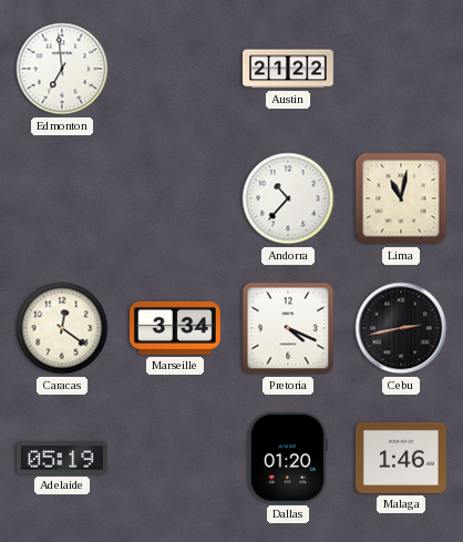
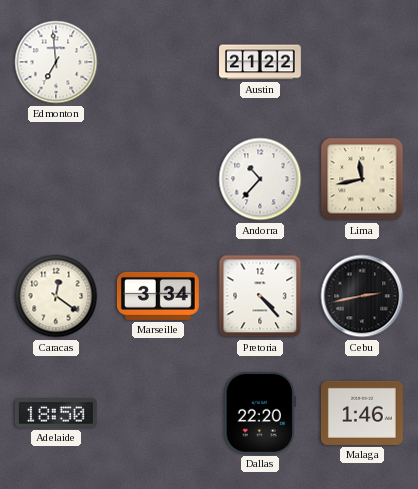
Lima: 11:02 -> 11:43 (362, 179)
Pretoria: 4:19 -> 4:23 (260, 296)
Adelaide: 05:19 -> 18:50 (56, 413)
Dallas: 01:20 -> 22:20 (260, 413)
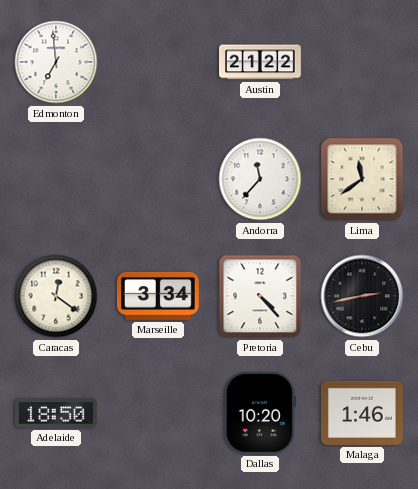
Andorra: 10:37 -> 11:37 (260, 179)
Lima: 11:43 -> 11:39 (362, 179)
Dallas: 22:20 -> 10:20 (260, 413)
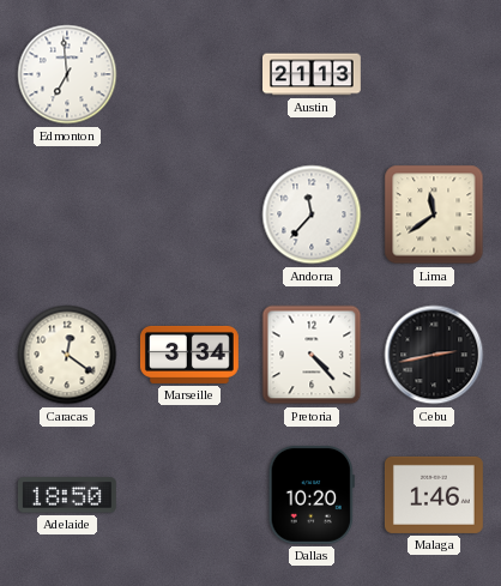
Austin: 21:22 -> 21:13 (313, 74)
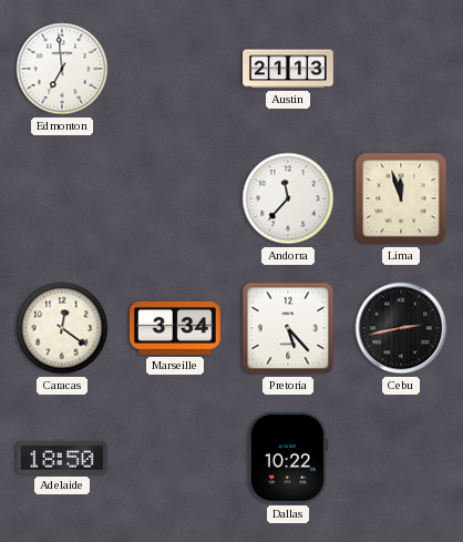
Lima: 11:39 -> 11:57 (401, 198)
Pretoria: 4:23 -> 5:23 (288, 328)
Dallas: 10:20 -> 10:22 (288, 458)
Malaga: 1:46 -> none (434, 495)
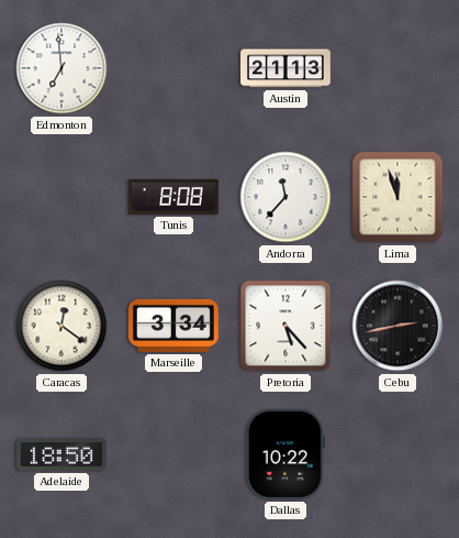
Tunis: none -> 8:08 (173, 197)
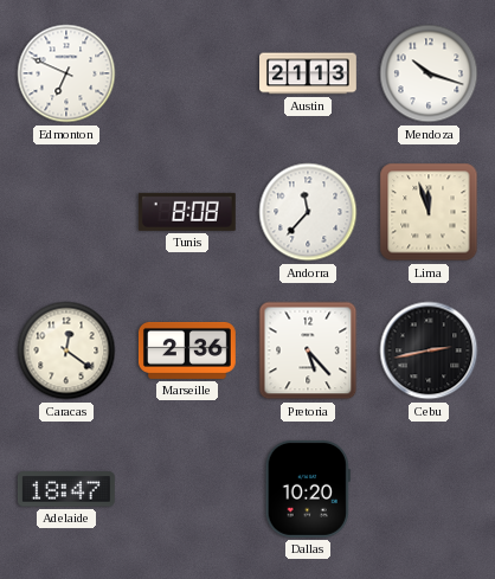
Edmonton: 6:59 -> 6:49 (66, 73)
Mendoza: none -> 10:18 (429, 73)
Marseille: 3:34 -> 2:36 (187, 350)
Adelaide: 18:50 -> 18:47 (66, 489)
Dallas: 10:22 -> 10:20 (308, 489)
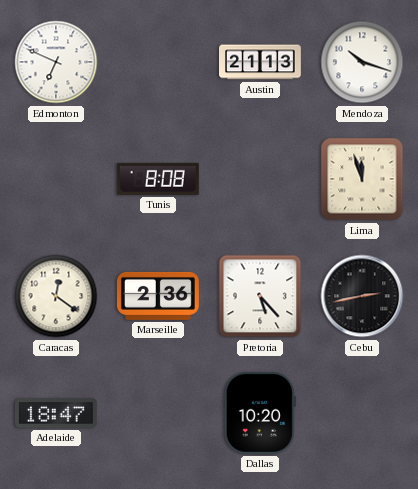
Andorra: 11:37 -> none (308, 212)
